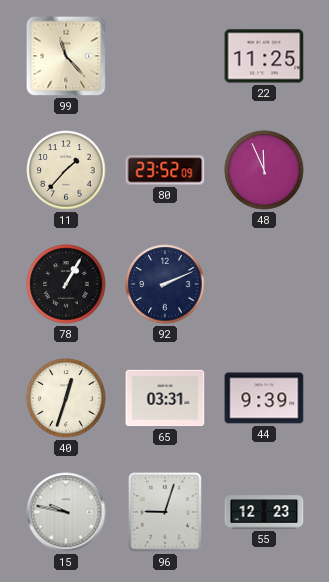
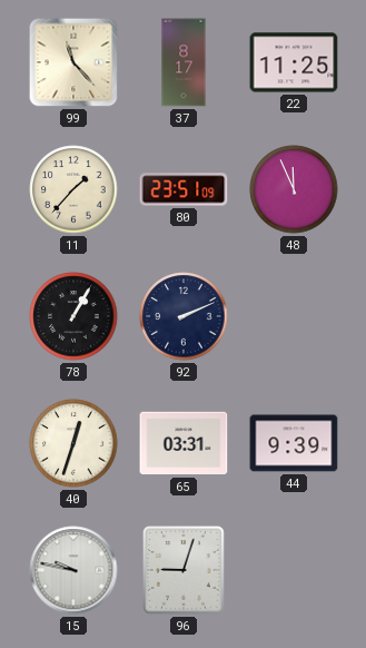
37: none -> 8:17 (184, 62)
80: 23:52 -> 23:51 (184, 189)
55: 12:23 -> none (264, 512)
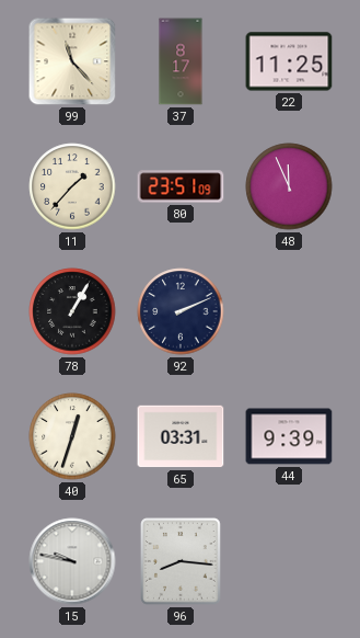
96: 9:03 -> 8:16 (181, 561)
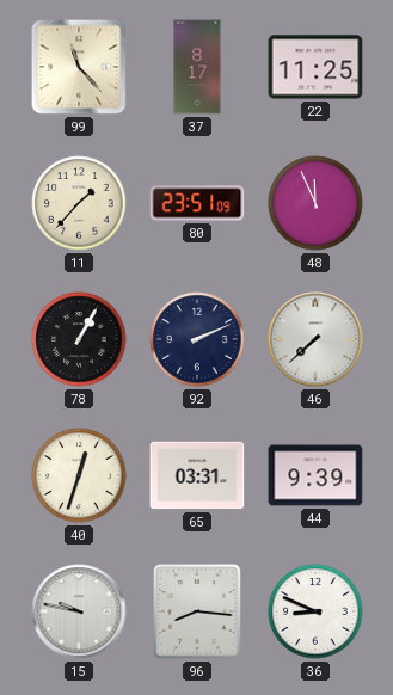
46: none -> 7:38 (315, 339)
36: none -> 8:49 (315, 611)
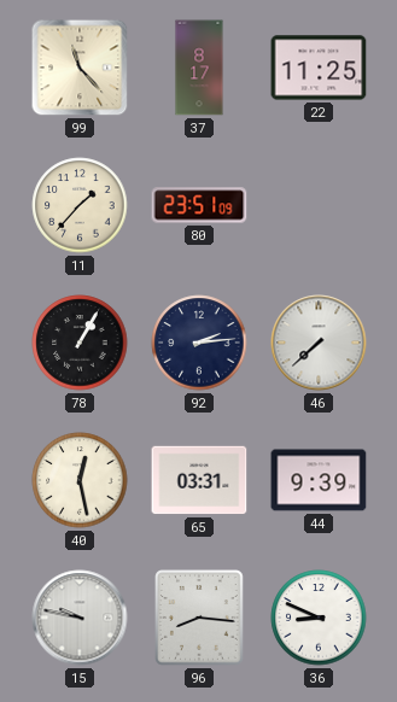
48: 11:56 -> none (315, 203)
92: 2:11 -> 2:14 (199, 343)
40: 12:33 -> 12:28 (80, 480)
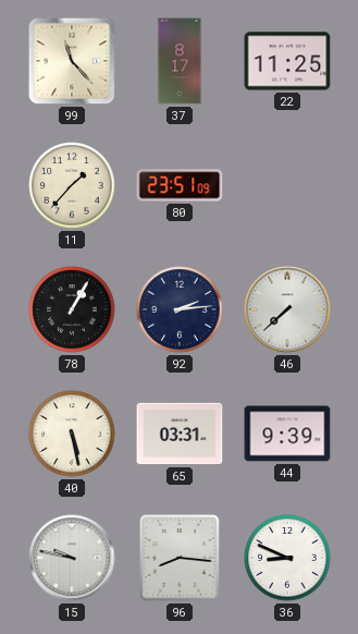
40: 12:28 -> 5:28 (72, 434)
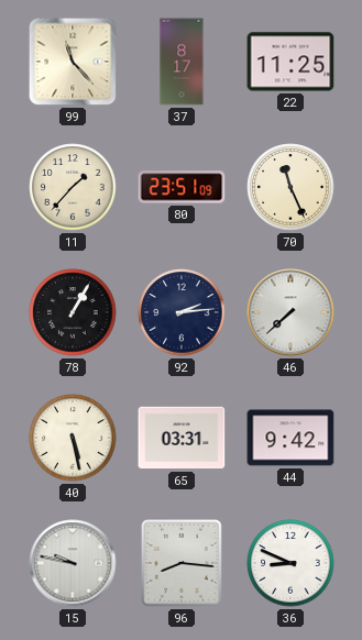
70: none -> 11:26 (290, 187)
44: 9:39 -> 9:42 (290, 438)
